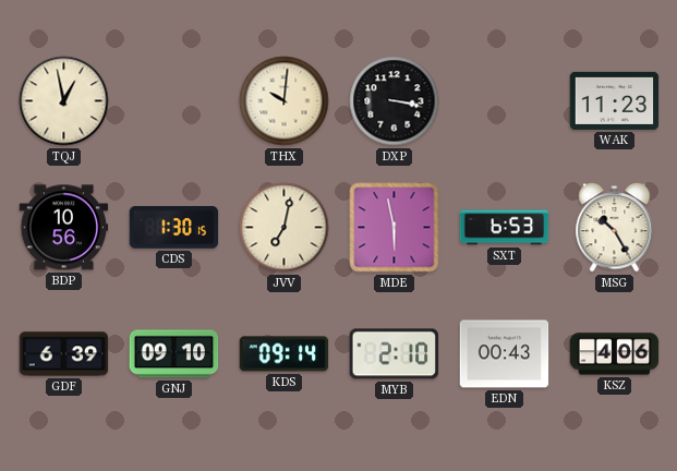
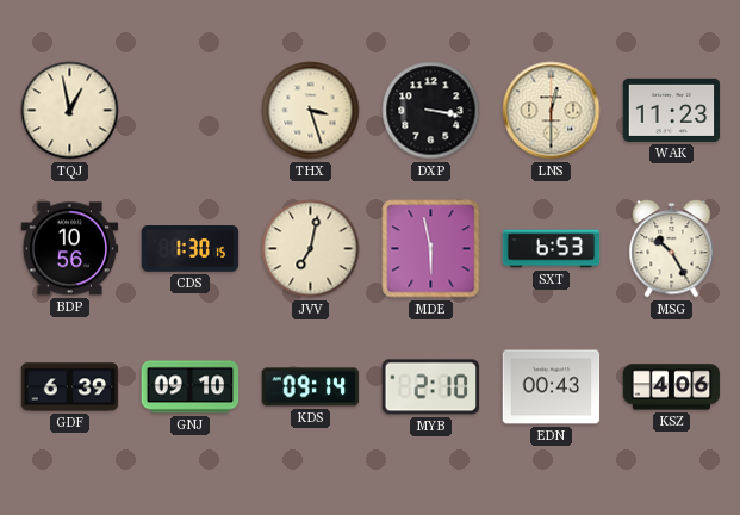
THX: 10:01 -> 3:27 (311, 111)
LNS: none -> 12:30 (552, 111)
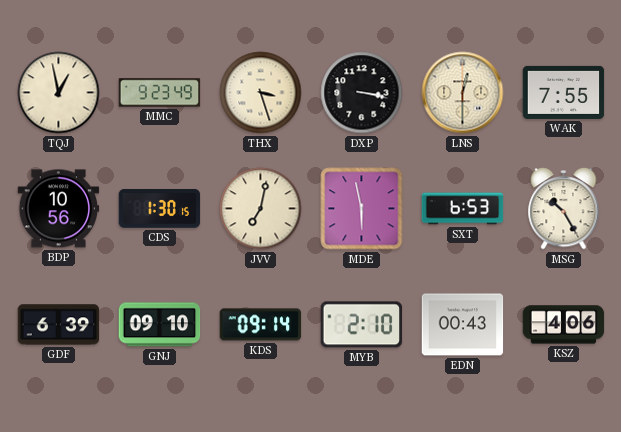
MMC: none -> 9:23 (160, 93)
WAK: 11:23 -> 7:55 (564, 92)
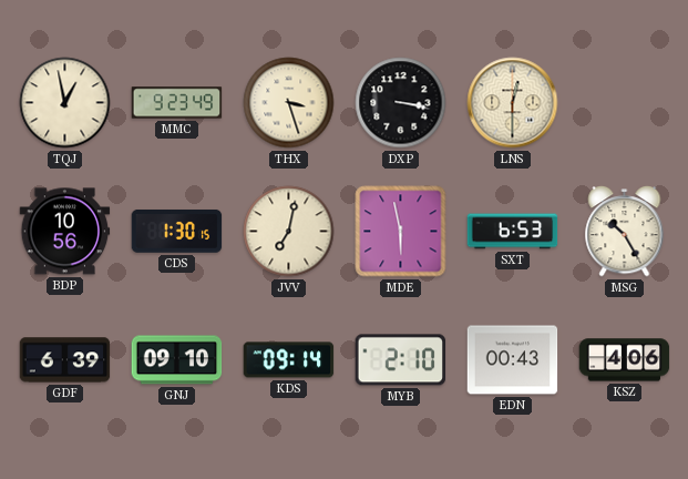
WAK: 7:55 -> none (564, 92)
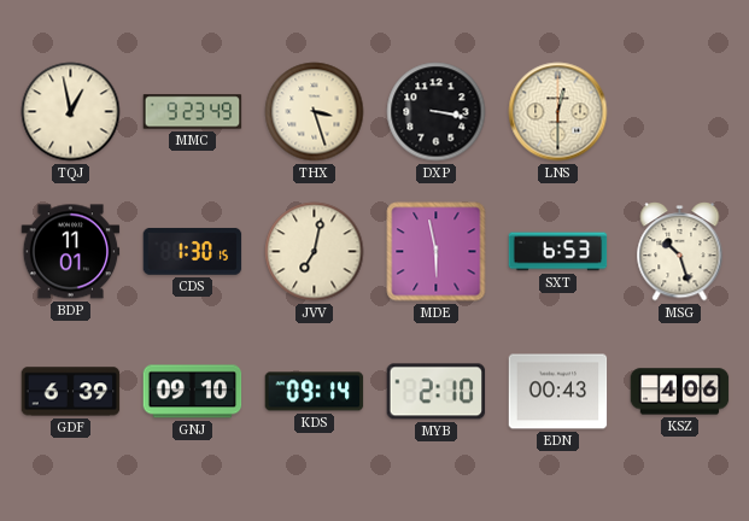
BDP: 10:56 -> 11:01 (71, 252)
MSG: 10:25 -> 10:27 (680, 252)
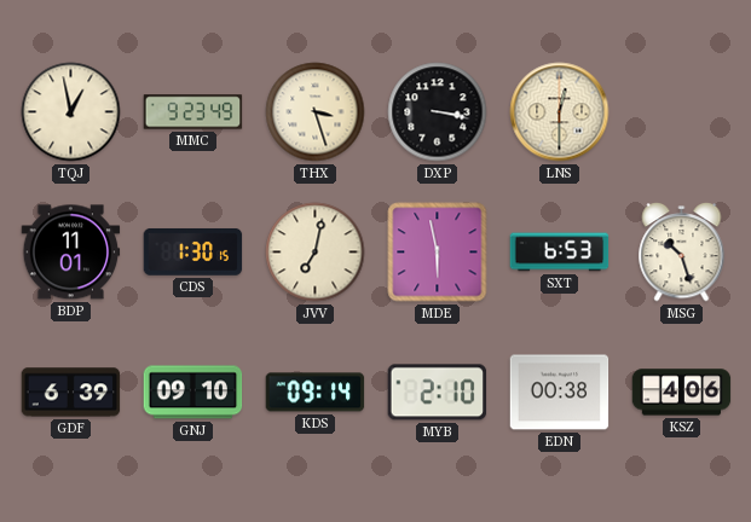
EDN: 00:43 -> 00:38 (560, 393)
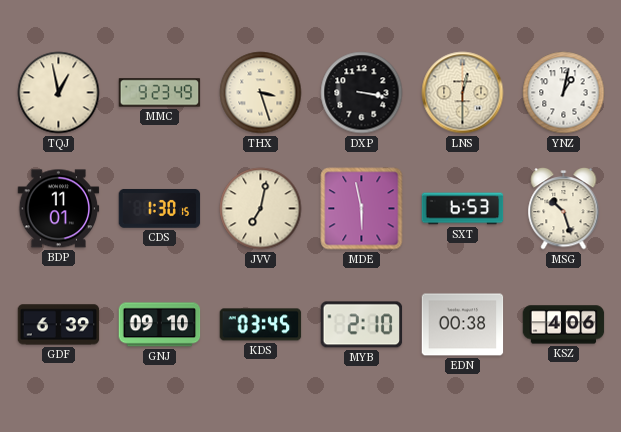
YNZ: none -> 1:02 (564, 93)
KDS: 09:14 -> 03:45 (261, 325)
